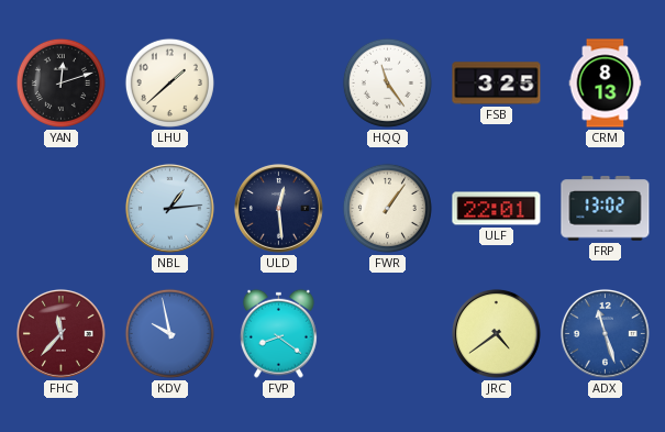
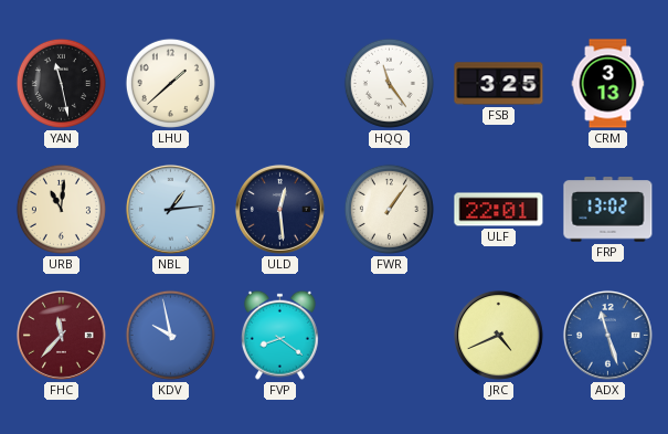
YAN: 12:12 -> 11:28 (61, 83)
CRM: 8:13 -> 3:13 (608, 84)
URB: none -> 11:01 (61, 209)
JRC: 4:39 -> 4:41 (498, 335)
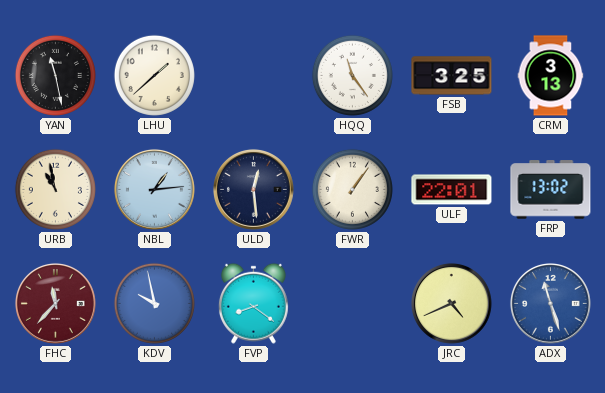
URB: 11:01 -> 10:58 (55, 189)
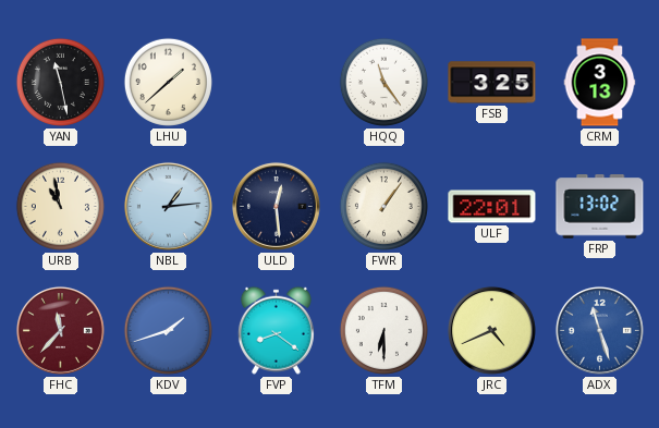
KDV: 9:58 -> 1:42 (168, 330)
TFM: none -> 6:30 (383, 330)
